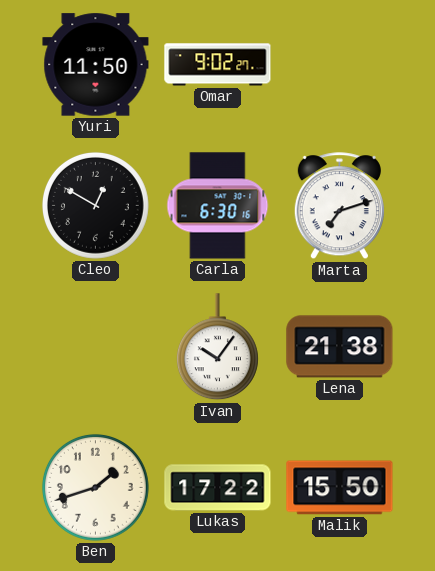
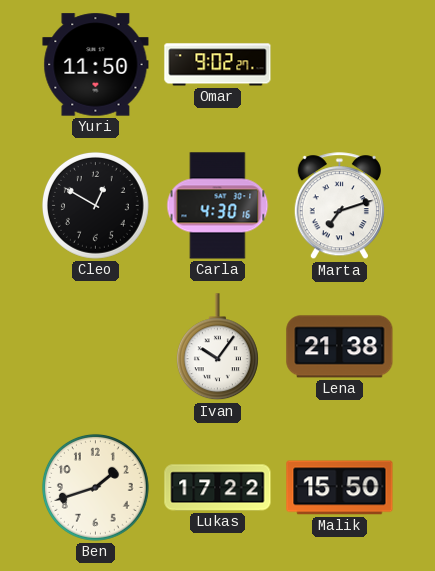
Carla: 6:30 -> 4:30 (218, 206)
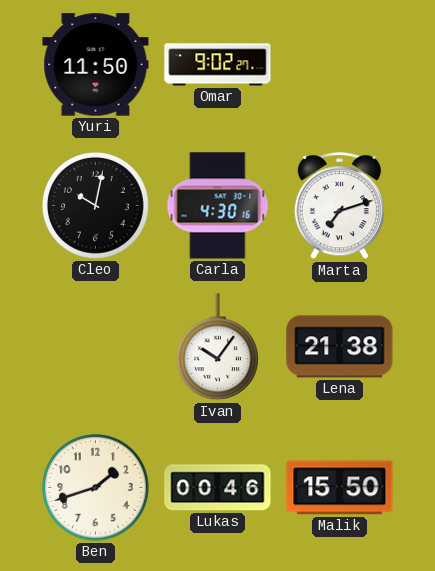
Cleo: 12:50 -> 10:02 (95, 205)
Lukas: 17:22 -> 00:46 (218, 488)
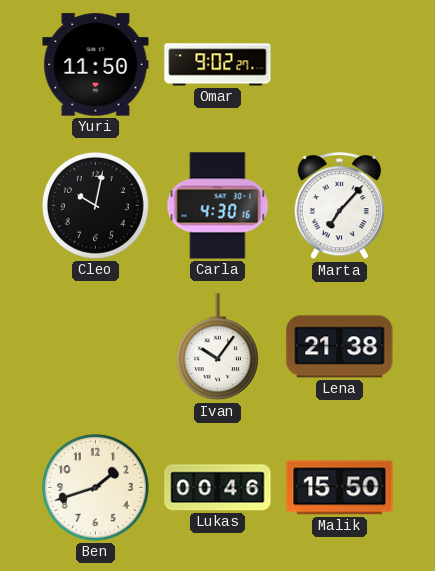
Marta: 7:12 -> 7:07 (339, 206)
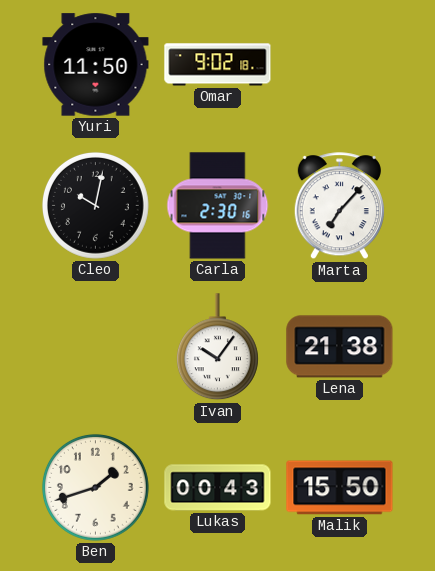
Omar: 9:02:27 -> 9:02:18 (218, 65)
Carla: 4:30 -> 2:30 (218, 206)
Lukas: 00:46 -> 00:43 (218, 488)
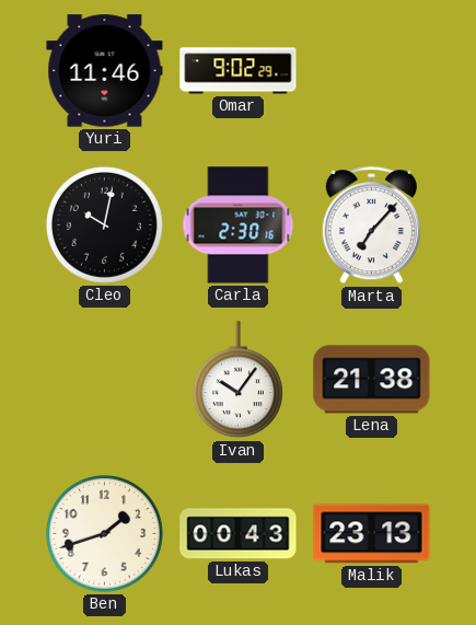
Yuri: 11:50 -> 11:46 (105, 71)
Omar: 9:02:18 -> 9:02:29 (239, 71)
Malik: 15:50 -> 23:13 (372, 534)
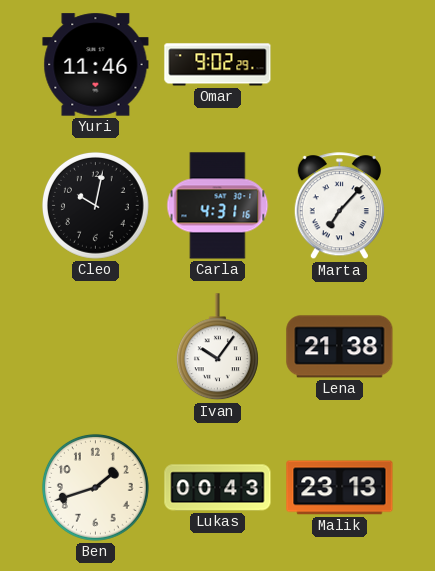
Carla: 2:30 -> 4:31 (218, 206)
